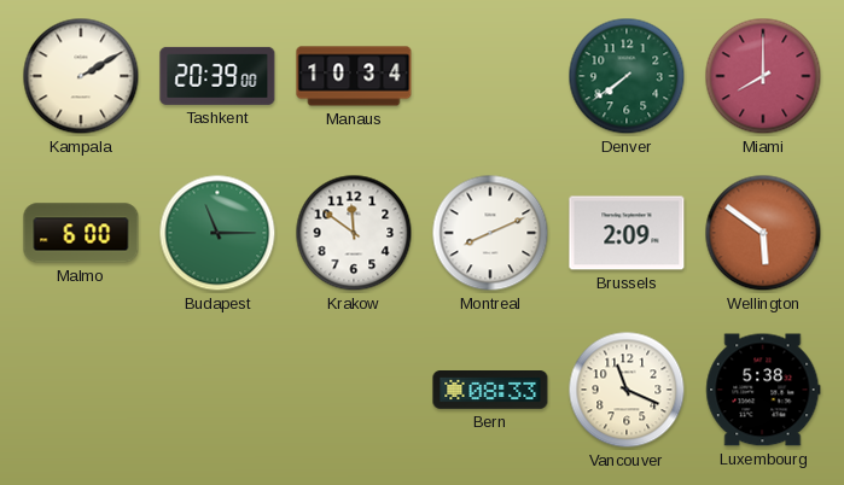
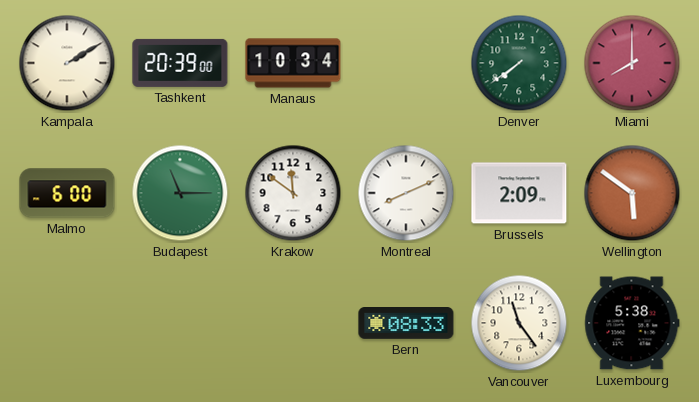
Vancouver: 11:19 -> 11:24 (519, 323)
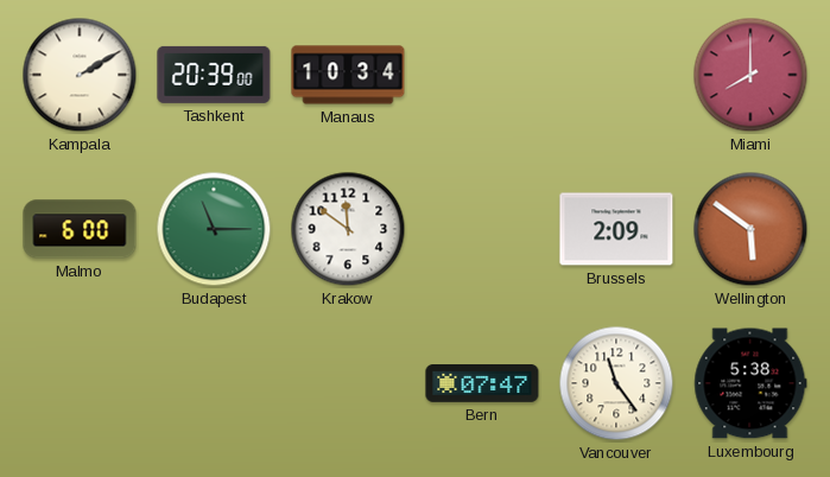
Denver: 7:39 -> none (519, 63)
Montreal: 8:11 -> none (406, 193)
Bern: 08:33 -> 07:47 (482, 384)
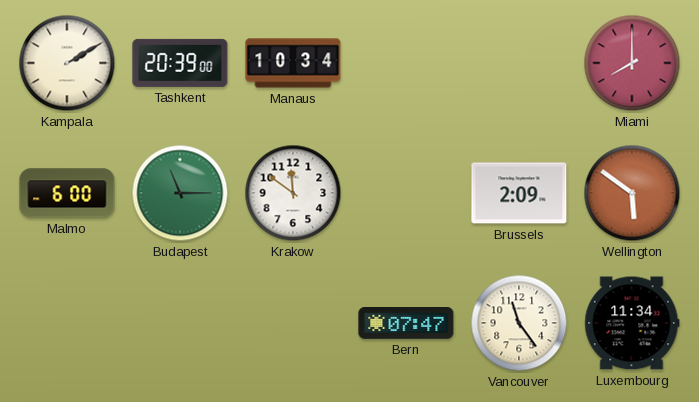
Luxembourg: 5:38 -> 11:34 (632, 323)
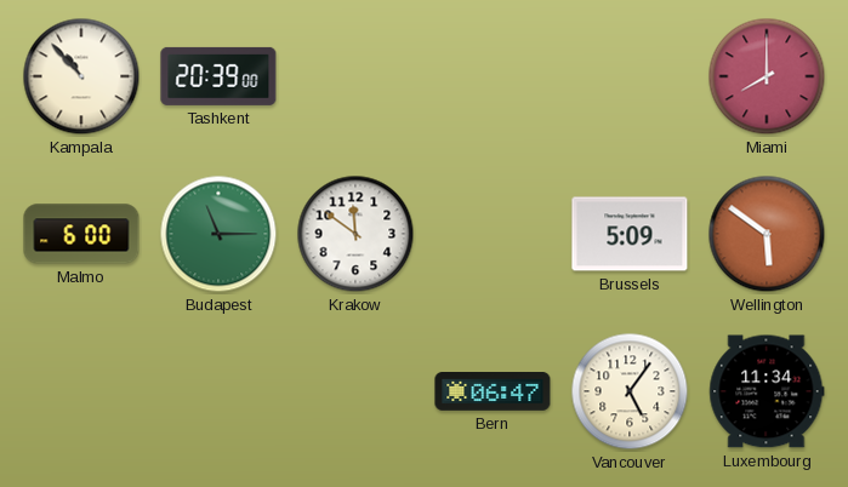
Kampala: 2:10 -> 10:53 (81, 76)
Manaus: 10:34 -> none (293, 63)
Brussels: 2:09 -> 5:09 (630, 234)
Bern: 07:47 -> 06:47 (493, 393)
Vancouver: 11:24 -> 5:06 (630, 391)
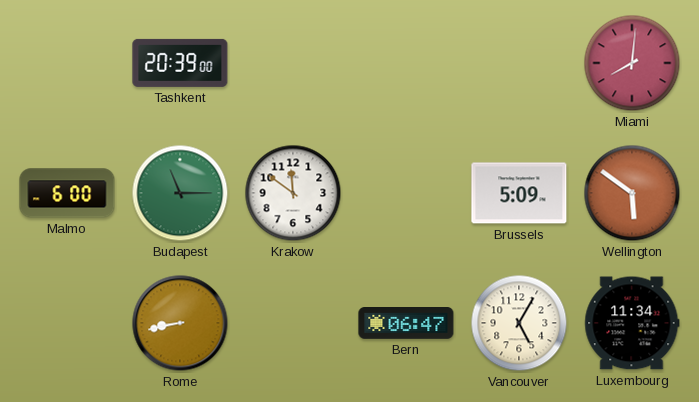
Kampala: 10:53 -> none (81, 76)
Miami: 8:00 -> 8:01 (632, 63)
Rome: none -> 8:43 (180, 323)
Vancouver: 5:06 -> 5:05 (519, 323)
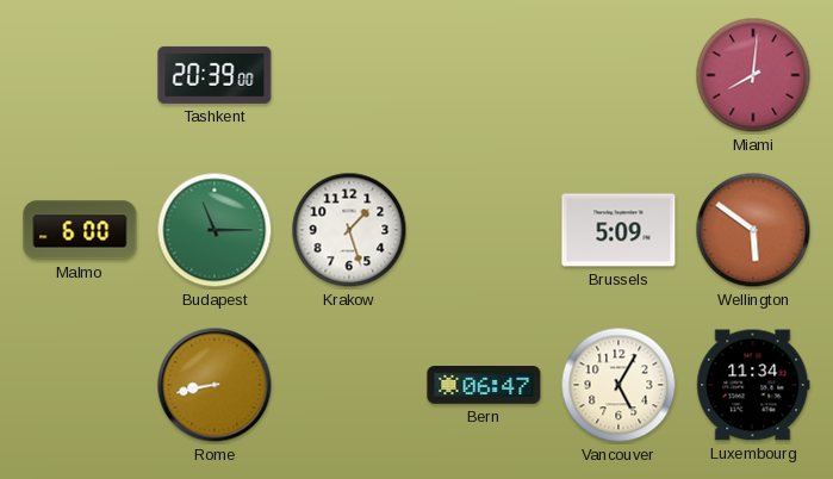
Krakow: 11:51 -> 1:27 (349, 230)
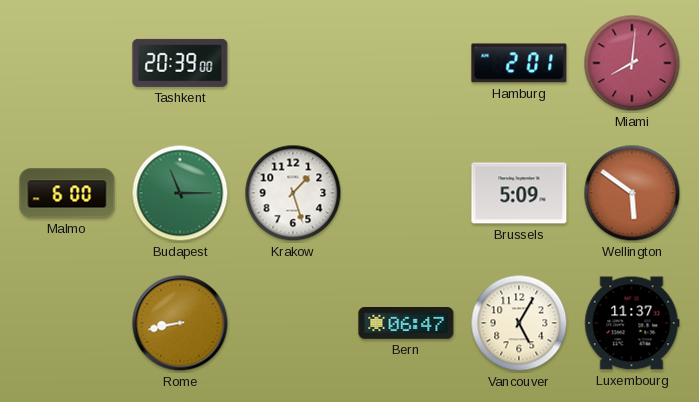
Hamburg: none -> 2:01 (519, 63)
Luxembourg: 11:34 -> 11:37 (632, 323)
